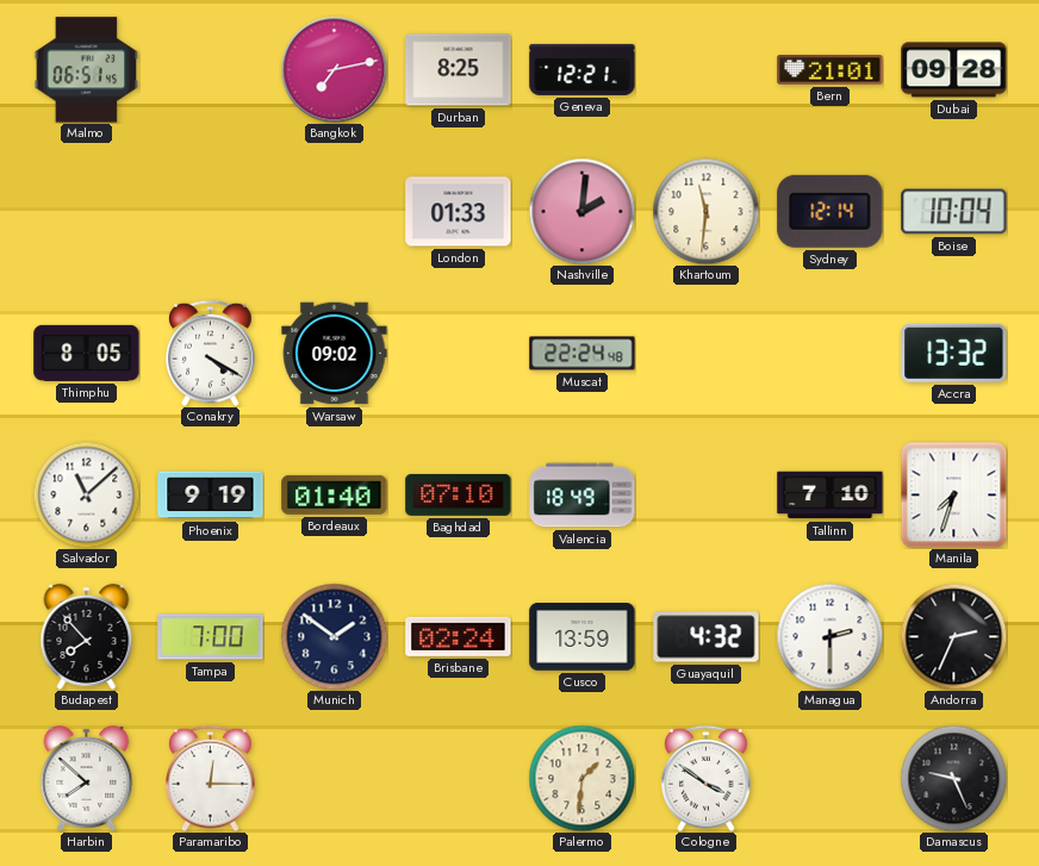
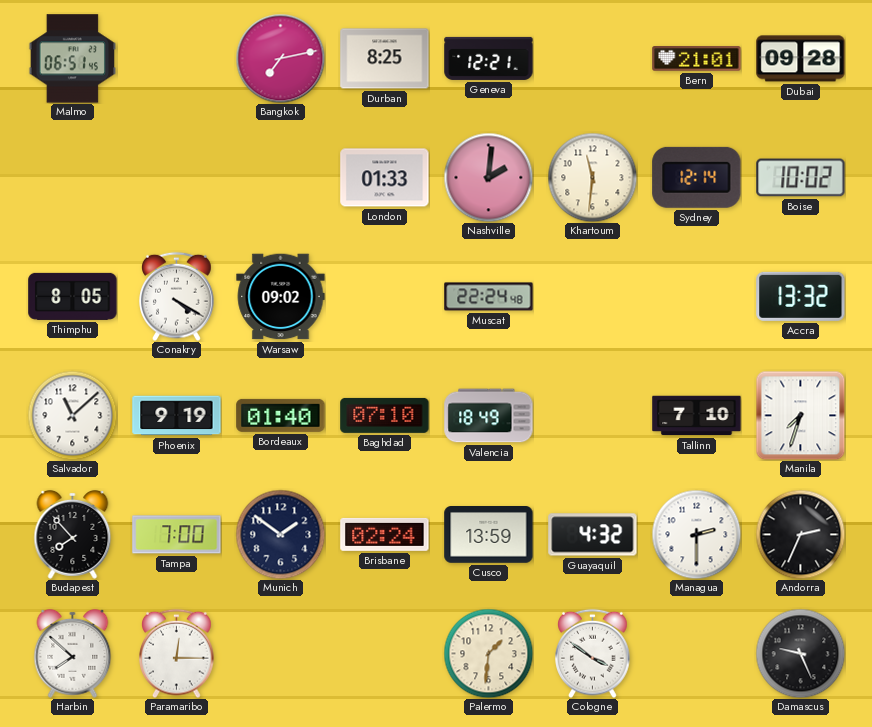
Boise: 10:04 -> 10:02 (801, 178)
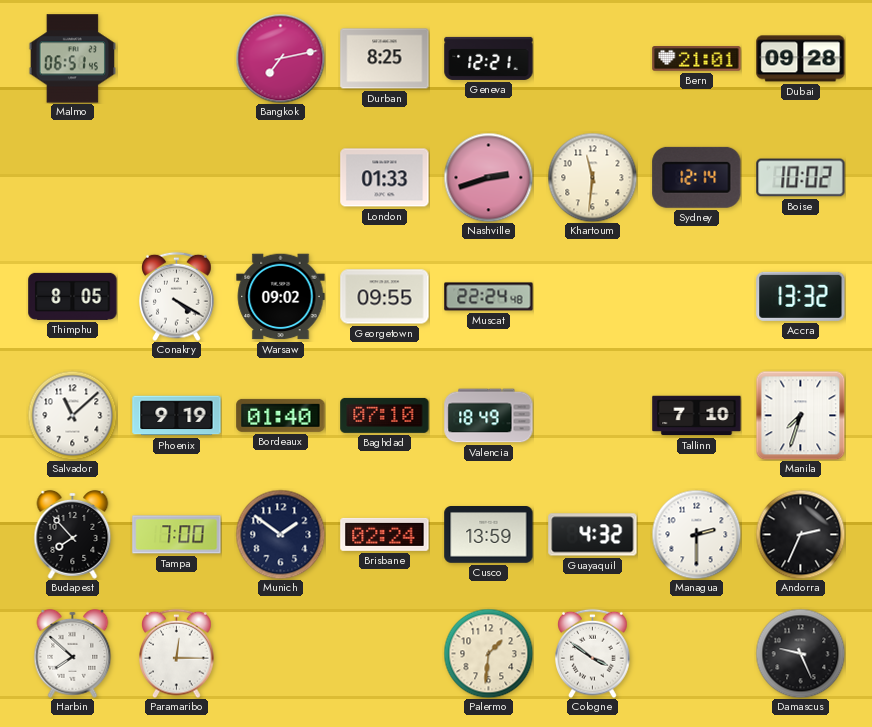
Nashville: 2:01 -> 2:42 (488, 177)
Georgetown: none -> 09:55 (385, 297)
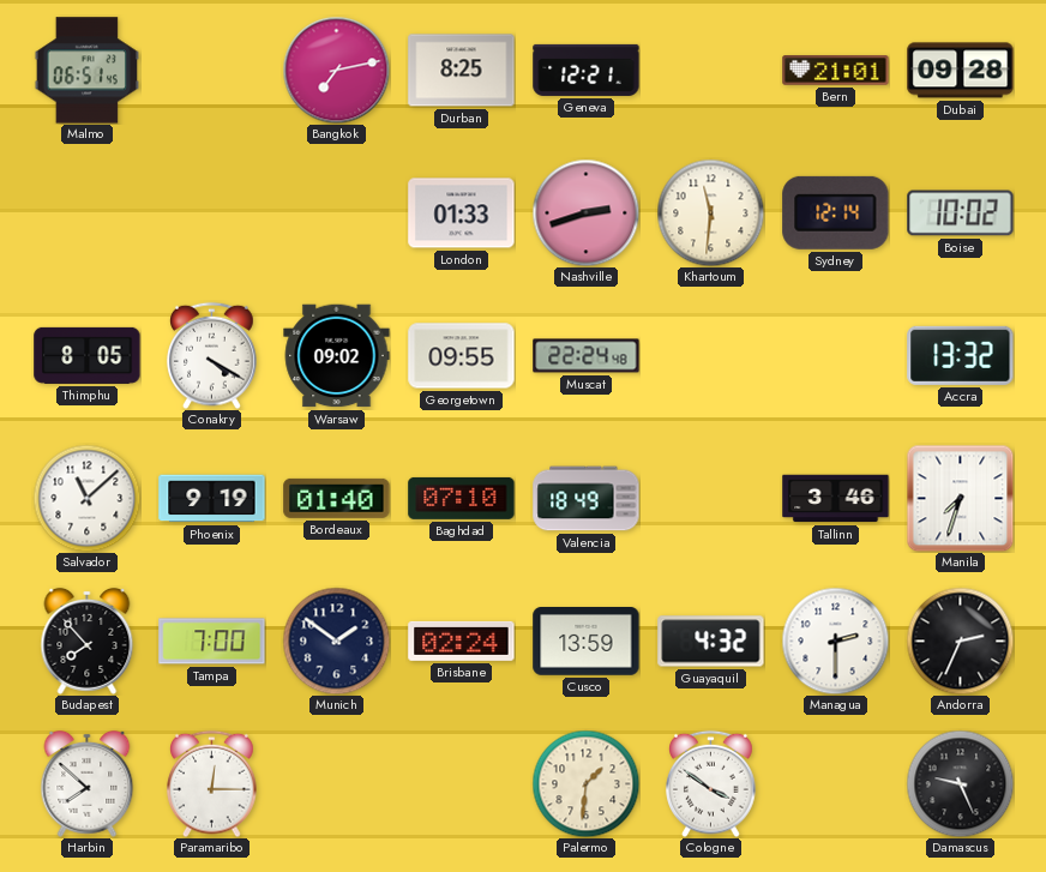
Tallinn: 7:10 -> 3:46 (836, 499)
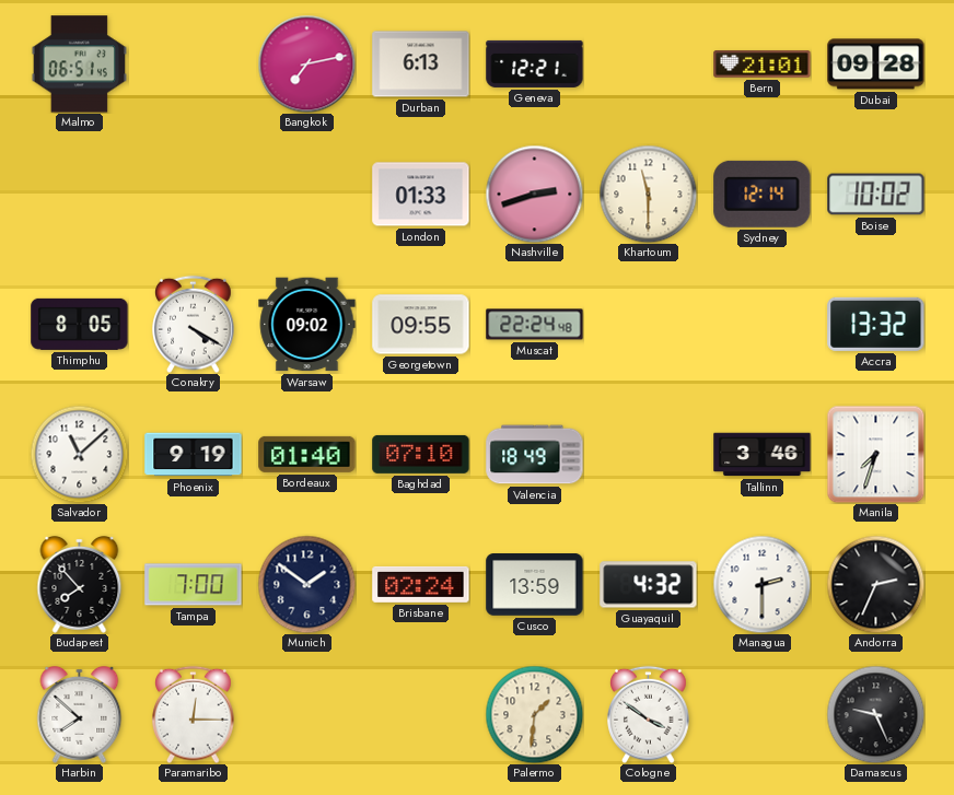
Durban: 8:25 -> 6:13 (421, 65)
Khartoum: 11:31 -> 11:30 (648, 194)
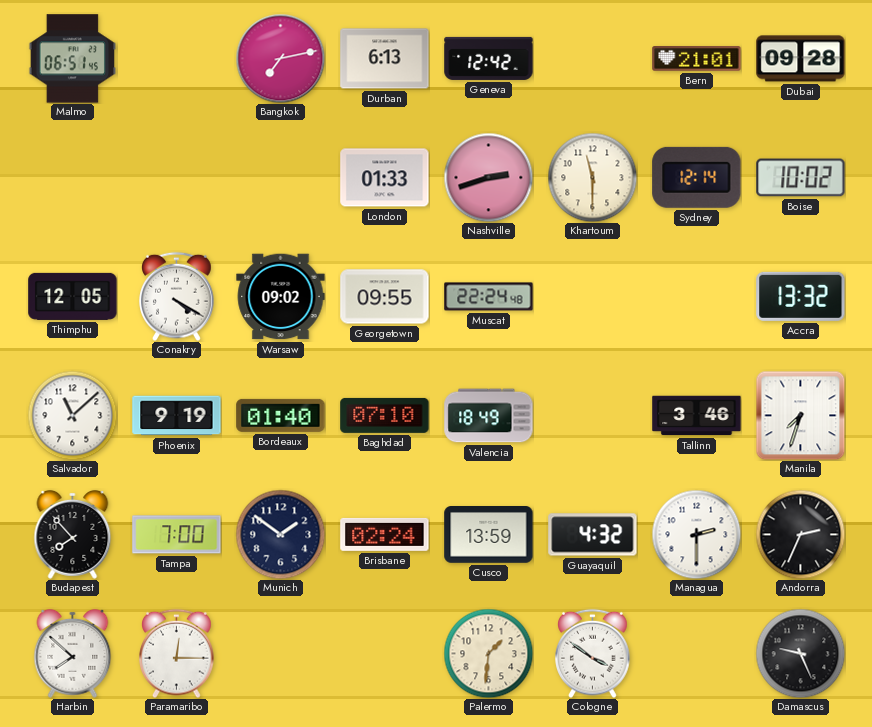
Geneva: 12:21 -> 12:42 (489, 58)
Thimphu: 8:05 -> 12:05 (73, 296)
